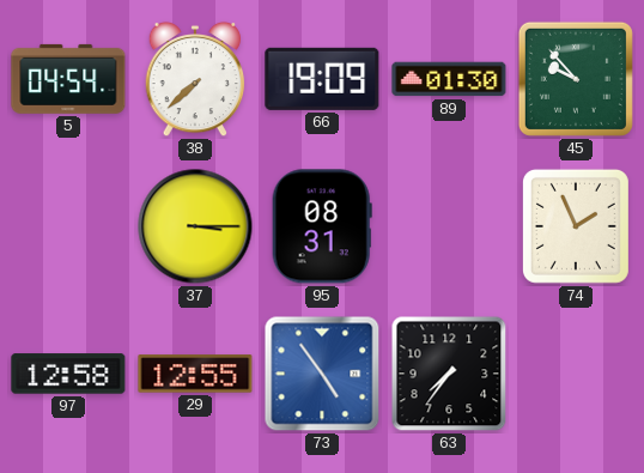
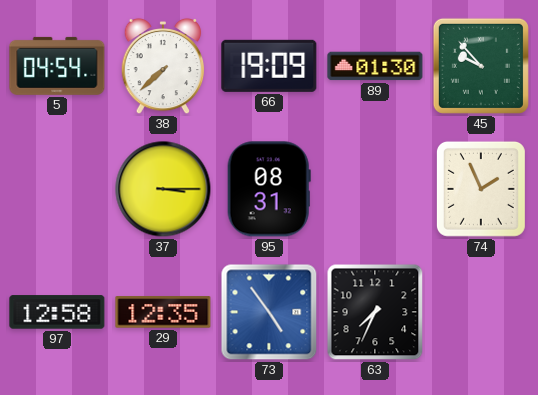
29: 12:55 -> 12:35 (163, 312)
63: 7:36 -> 7:34 (375, 312)
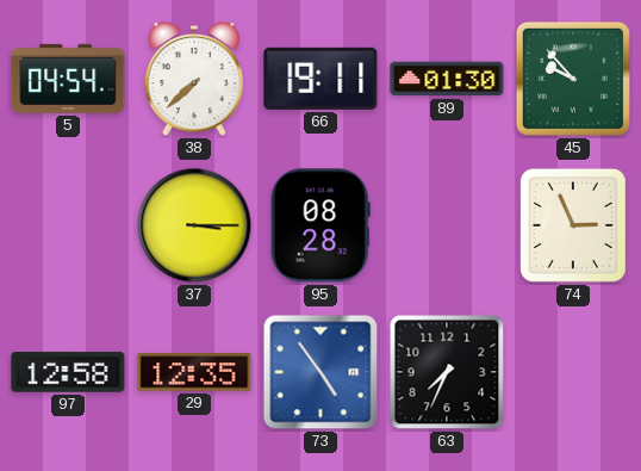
66: 19:09 -> 19:11 (320, 79)
95: 08:31 -> 08:28 (320, 225)
74: 1:56 -> 2:56 (573, 225)
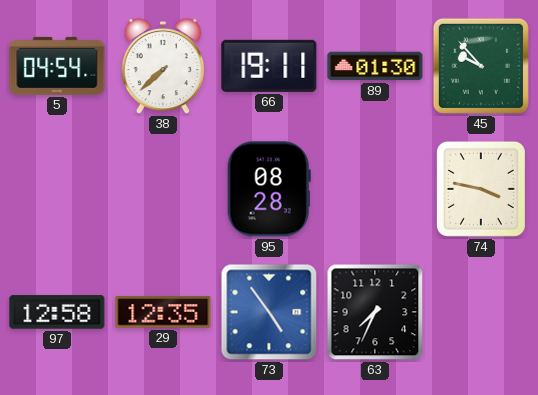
37: 3:15 -> none (194, 225)
74: 2:56 -> 3:47 (481, 189)
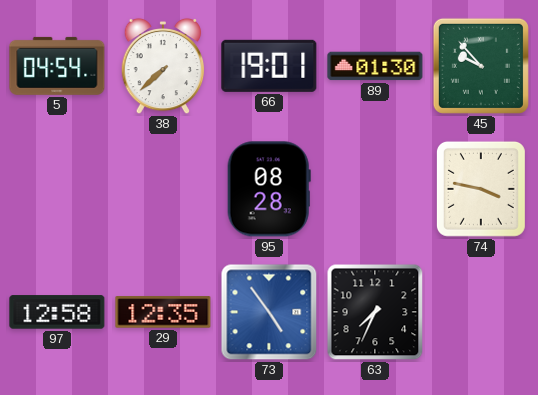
66: 19:11 -> 19:01 (269, 66)
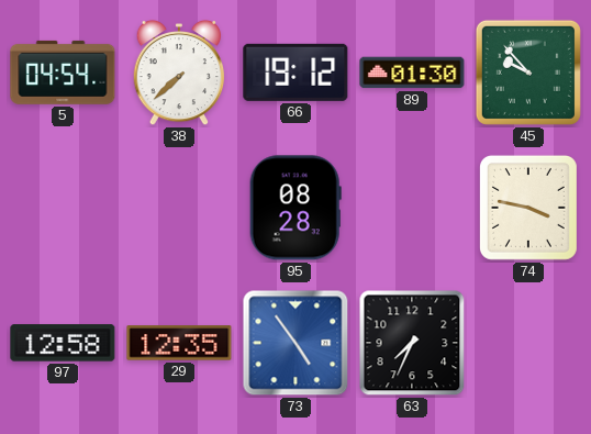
66: 19:01 -> 19:12 (295, 73)
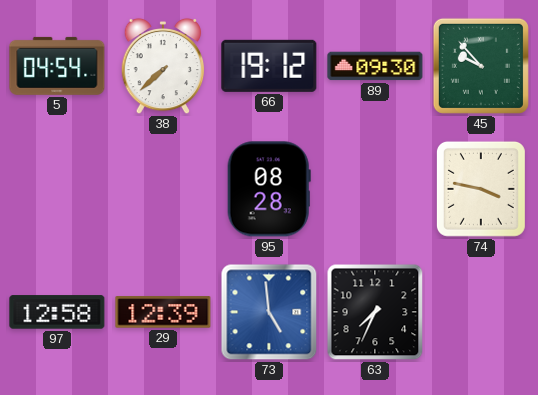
89: 01:30 -> 09:30 (375, 66)
29: 12:35 -> 12:39 (163, 312)
73: 4:54 -> 4:59 (269, 312)
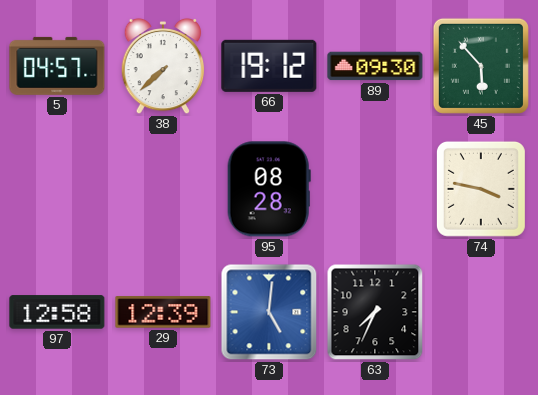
5: 04:54 -> 04:57 (57, 66)
45: 9:53 -> 5:53 (481, 66)
73: 4:59 -> 5:01 (269, 312)
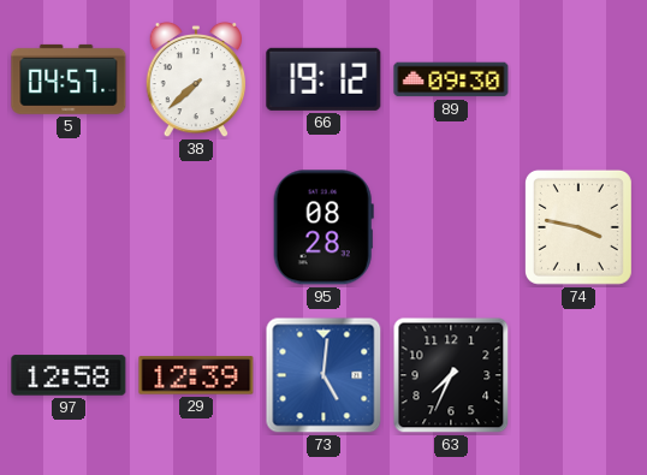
45: 5:53 -> none (481, 66)
